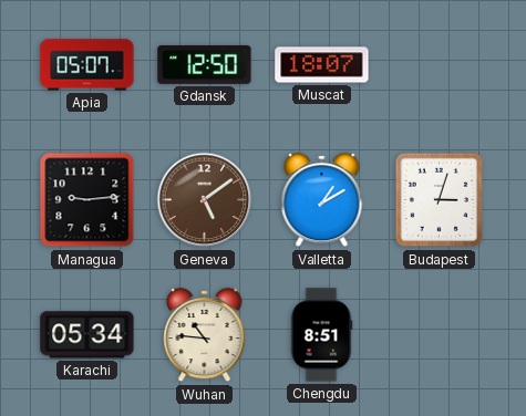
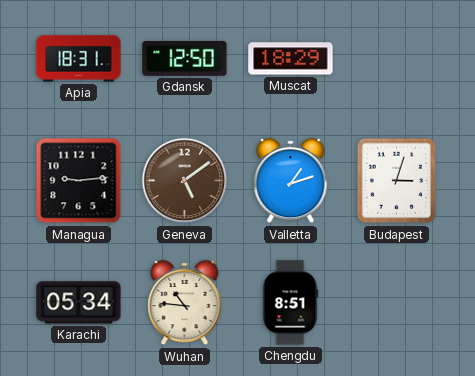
Apia: 05:07 -> 18:31 (79, 59)
Muscat: 18:07 -> 18:29 (291, 59)
Valletta: 1:10 -> 1:12 (291, 181)
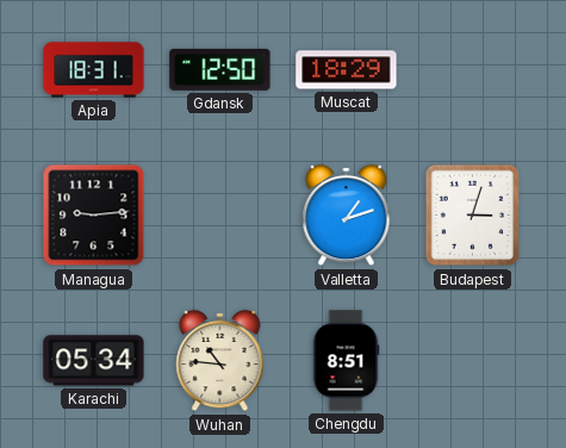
Geneva: 5:09 -> none (185, 181)
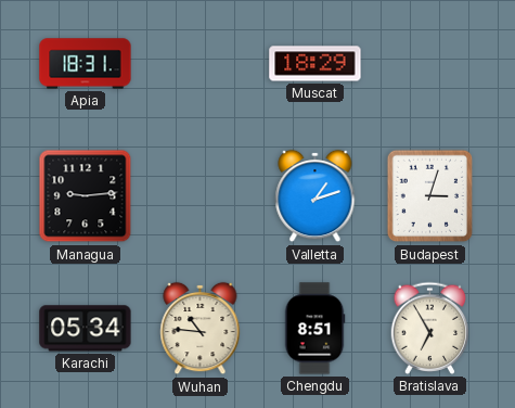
Gdansk: 12:50 -> none (220, 69)
Bratislava: none -> 6:55 (430, 328)
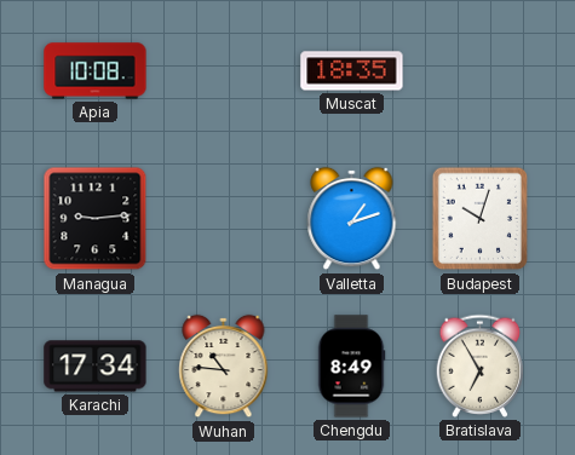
Apia: 18:31 -> 10:08 (96, 71)
Muscat: 18:29 -> 18:35 (352, 71)
Budapest: 3:03 -> 10:03 (481, 219)
Karachi: 05:34 -> 17:34 (96, 367)
Chengdu: 8:51 -> 8:49 (351, 367)
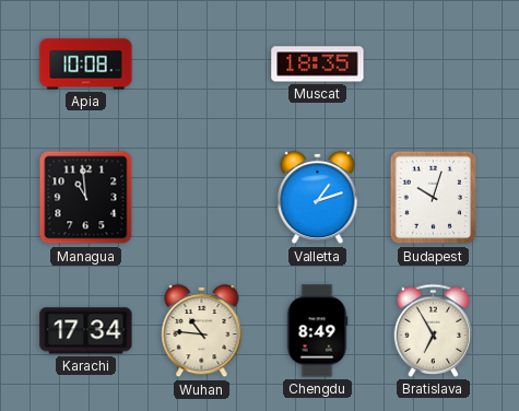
Managua: 9:14 -> 10:59 (86, 198)
